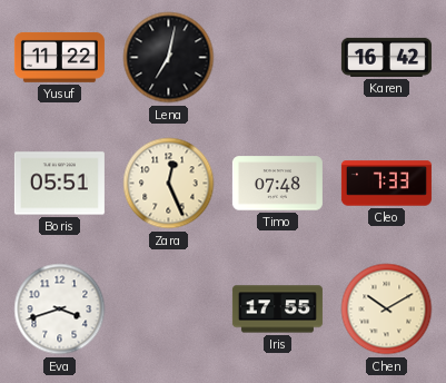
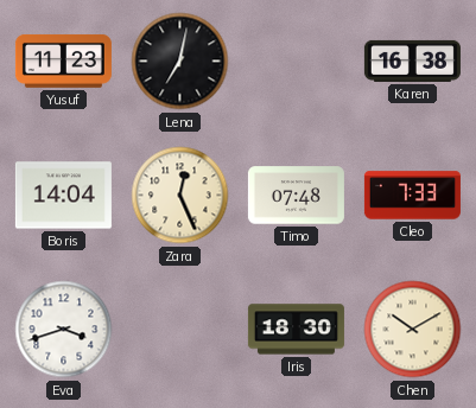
Yusuf: 11:22 -> 11:23 (63, 60)
Karen: 16:42 -> 16:38 (412, 60)
Boris: 05:51 -> 14:04 (63, 196)
Iris: 17:55 -> 18:30 (296, 330)
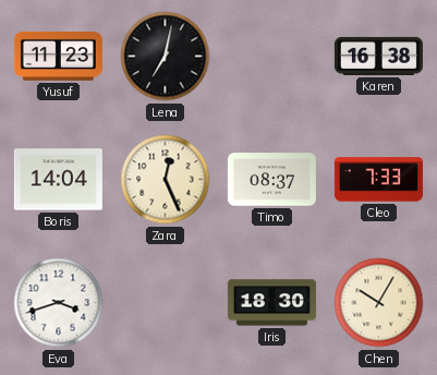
Timo: 07:48 -> 08:37 (271, 180)
Chen: 10:10 -> 10:05 (379, 303)
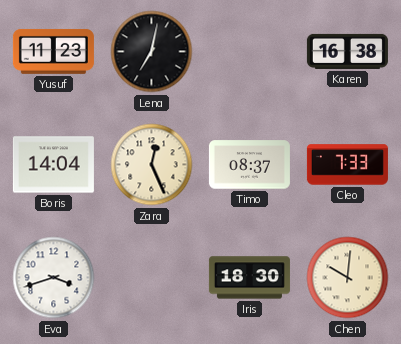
Chen: 10:05 -> 10:01 (348, 278)
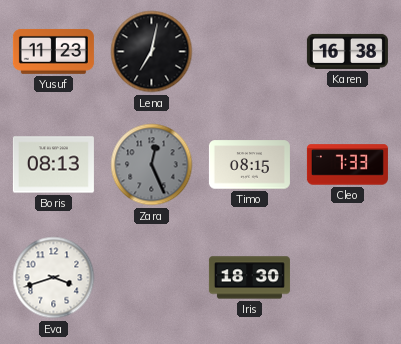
Boris: 14:04 -> 08:13 (53, 165)
Zara dial: cream -> grey (152, 165)
Timo: 08:37 -> 08:15 (249, 165)
Chen: 10:01 -> none (348, 278)
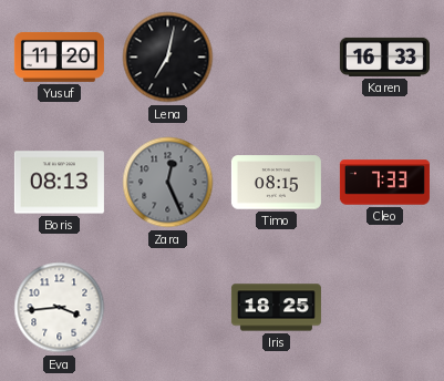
Yusuf: 11:23 -> 11:20 (59, 56)
Karen: 16:38 -> 16:33 (384, 56)
Eva: 3:42 -> 3:44 (60, 308)
Iris: 18:30 -> 18:25 (276, 308)
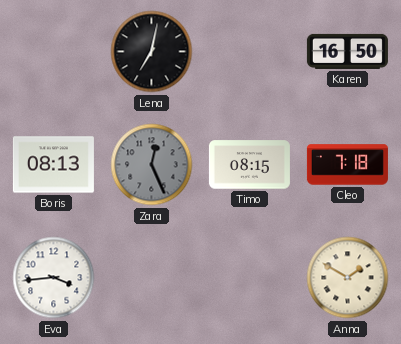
Yusuf: 11:20 -> none (59, 56)
Karen: 16:33 -> 16:50 (347, 51)
Cleo: 7:33 -> 7:18 (347, 165)
Iris: 18:25 -> none (276, 308)
Anna: none -> 1:50 (348, 278)
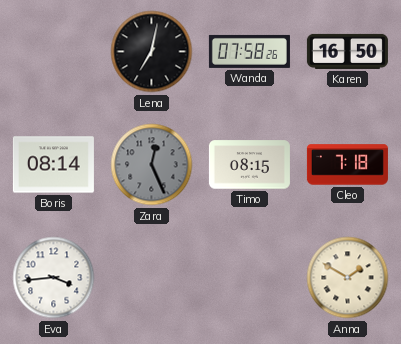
Wanda: none -> 07:58 (249, 51)
Boris: 08:13 -> 08:14 (53, 165)
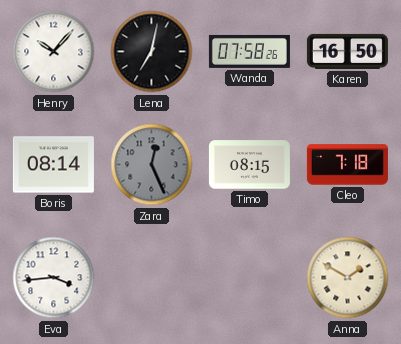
Henry: none -> 10:07 (54, 52)
